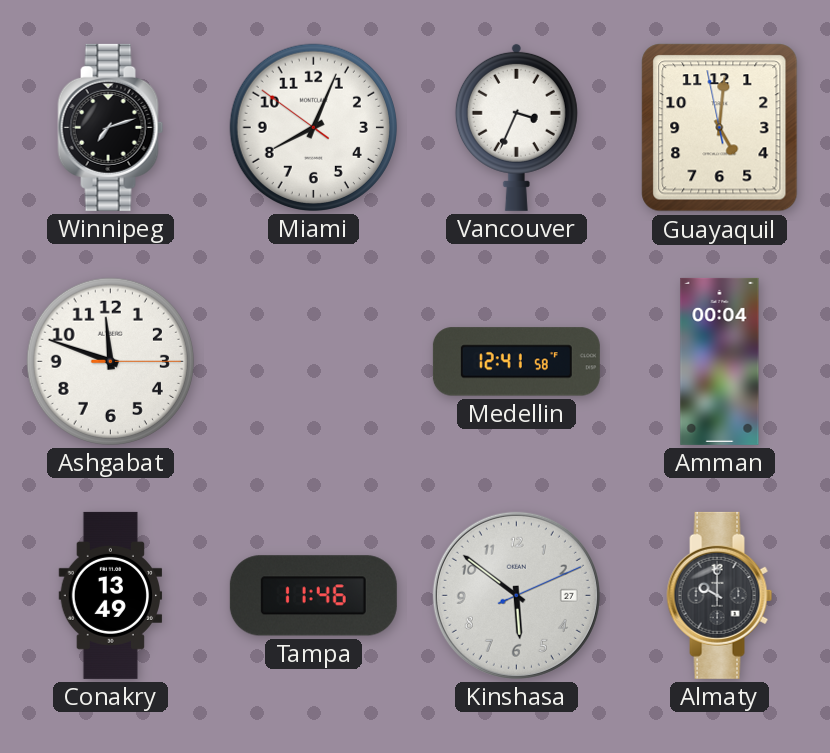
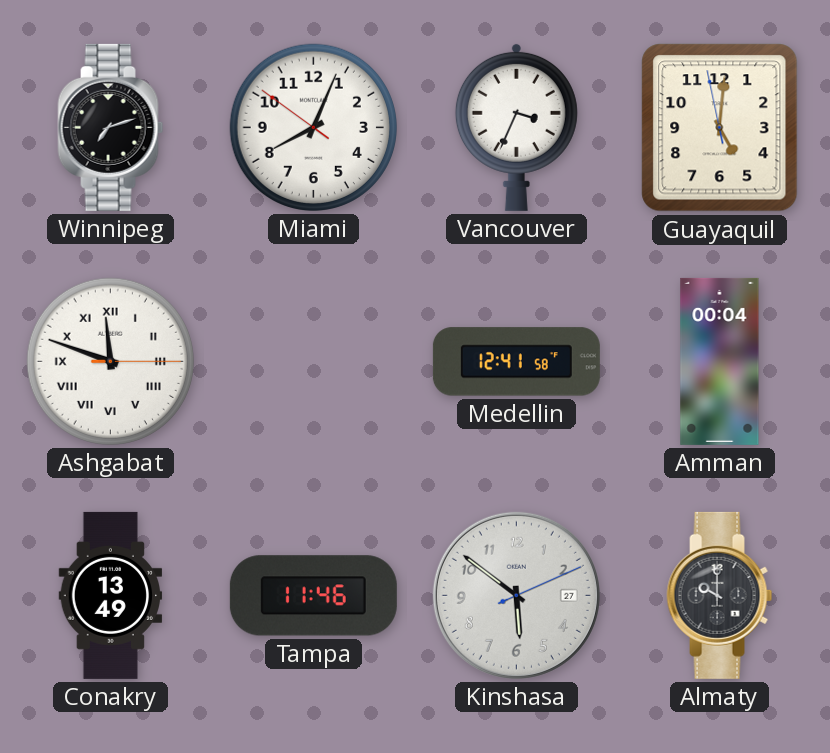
Ashgabat numerals: Arabic -> Roman (110, 361)
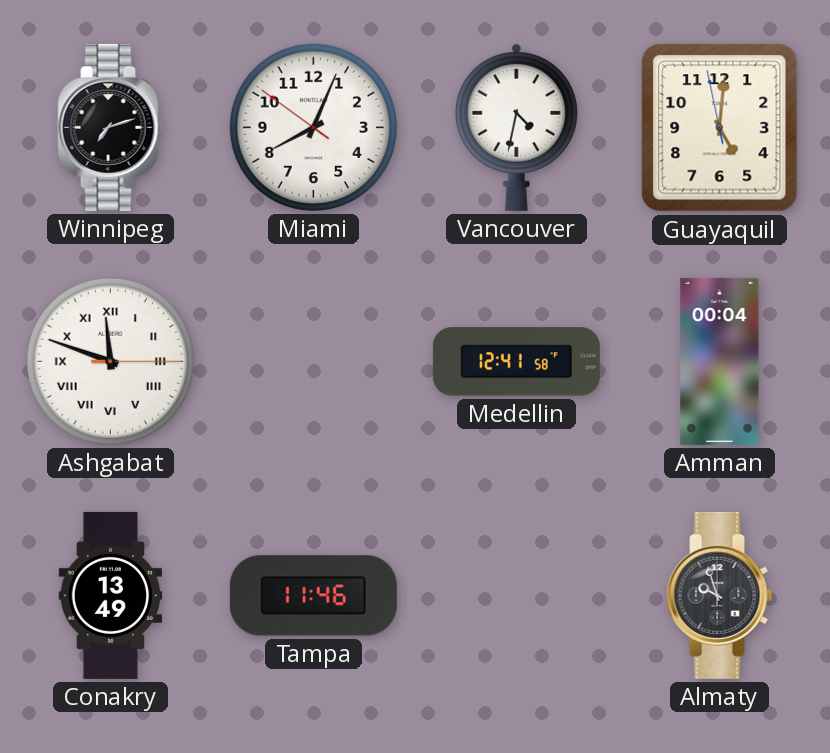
Vancouver: 3:34 -> 4:32 (516, 127)
Kinshasa: 5:51 -> none (516, 595)
Almaty: 10:00 -> 9:57 (720, 595)
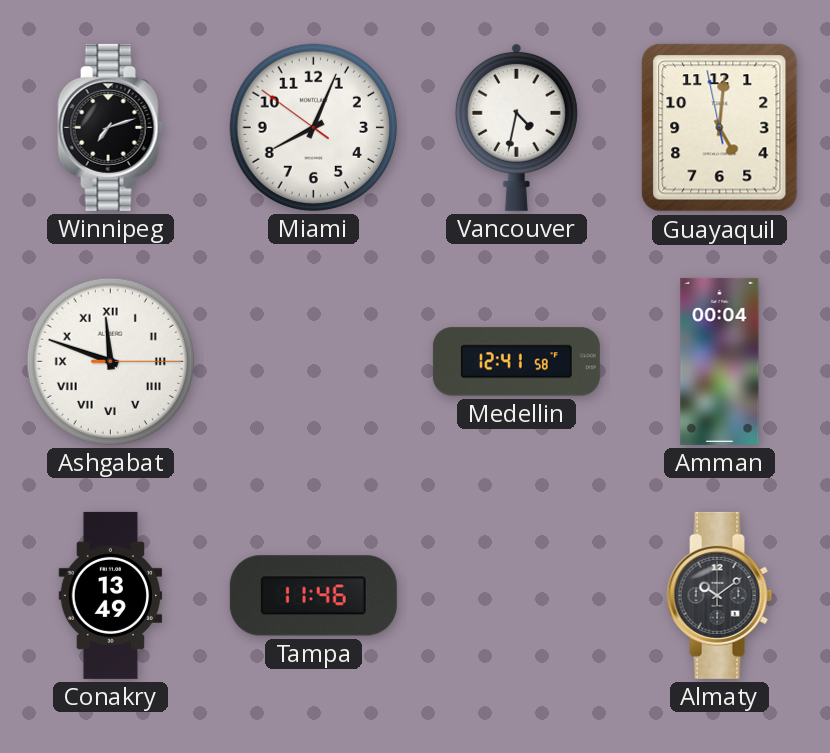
Almaty: 9:57 -> 10:09 (720, 595)
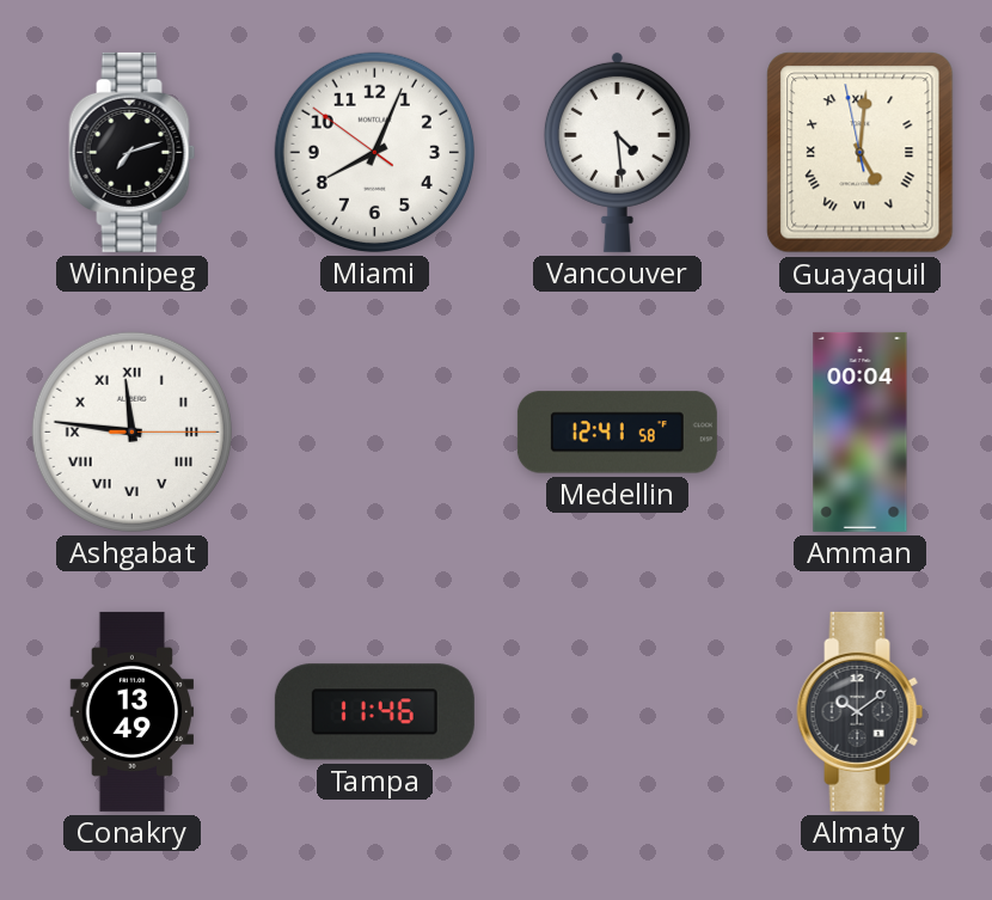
Vancouver: 4:32 -> 4:29 (617, 152)
Guayaquil numerals: Arabic -> Roman (861, 153)
Ashgabat: 11:48 -> 11:46 (131, 431)
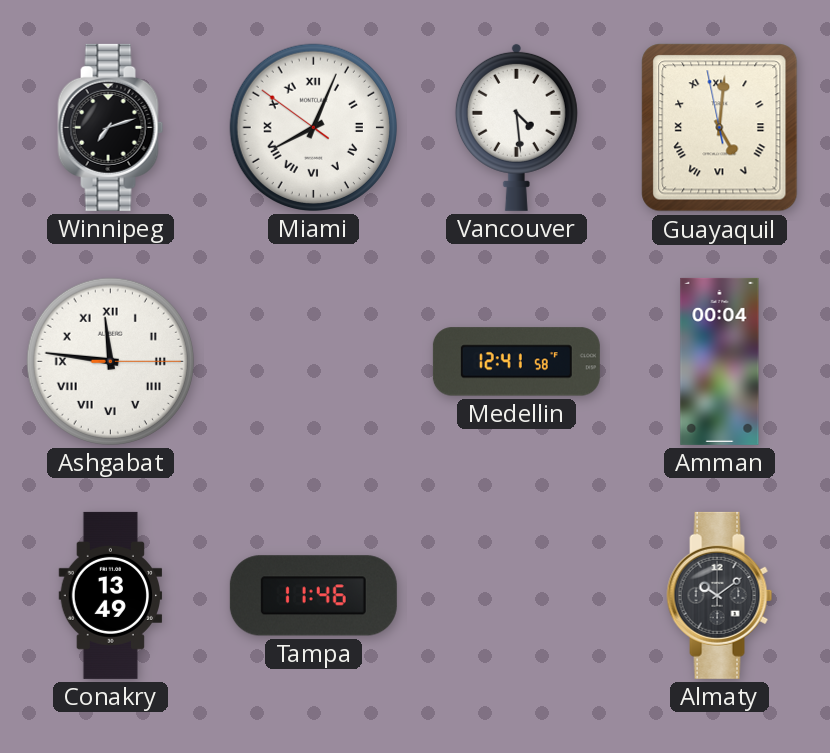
Miami numerals: Arabic -> Roman (313, 127)
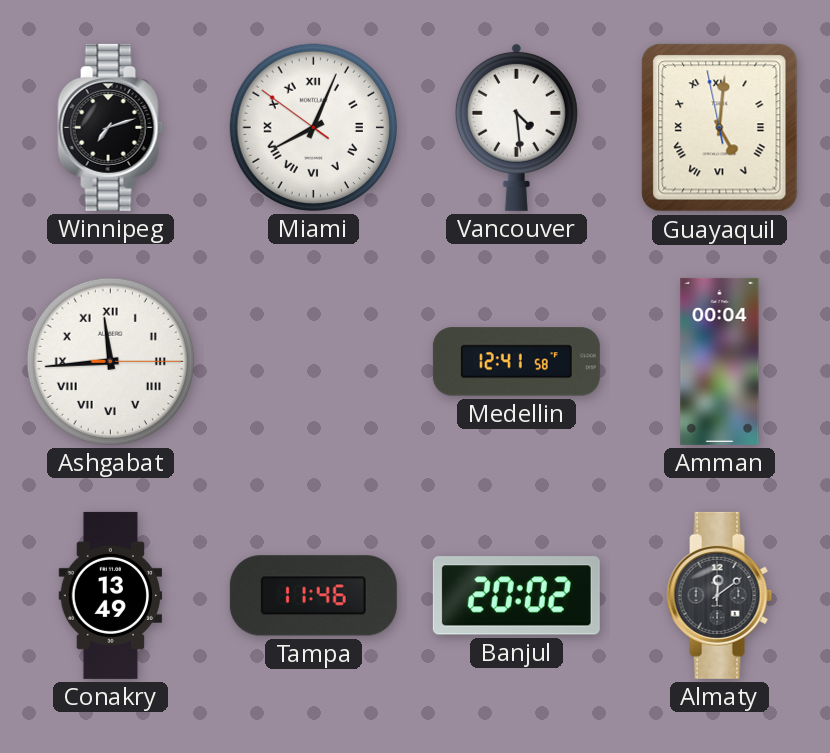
Ashgabat: 11:46 -> 11:44 (110, 361)
Banjul: none -> 20:02 (516, 596)
Almaty: 10:09 -> 12:09 (720, 595)
